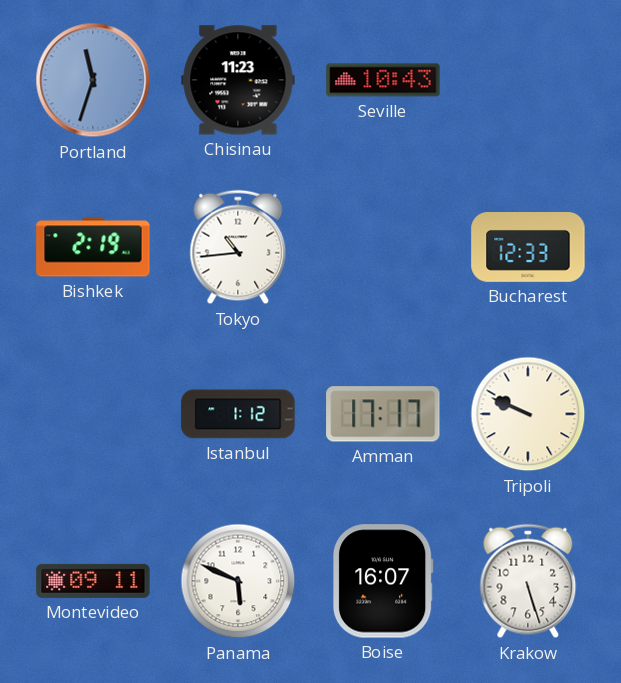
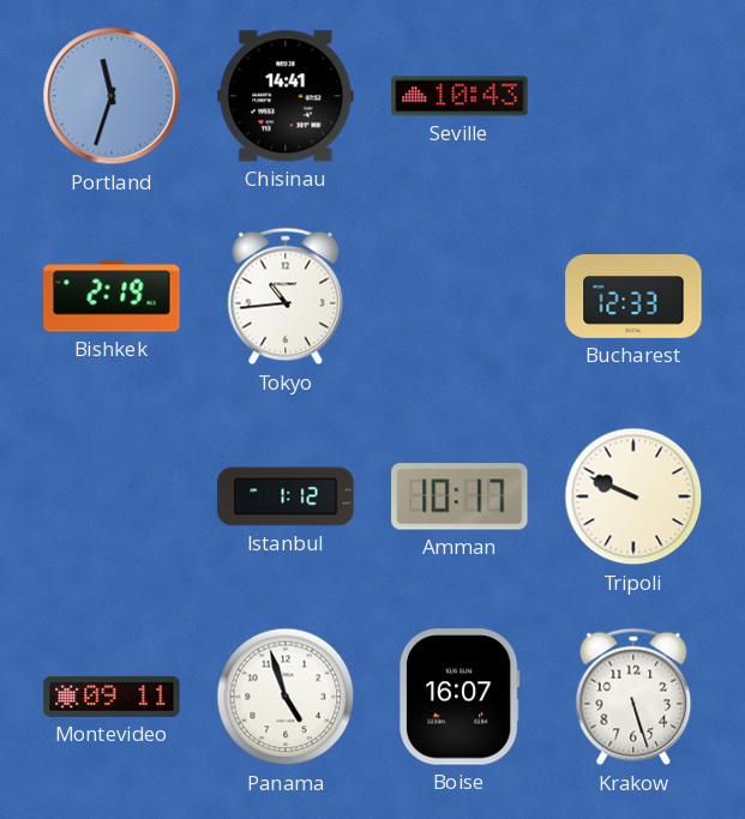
Chisinau: 11:23 -> 14:41 (286, 96)
Amman: 17:17 -> 10:17 (459, 496)
Panama: 5:49 -> 4:57 (286, 697)
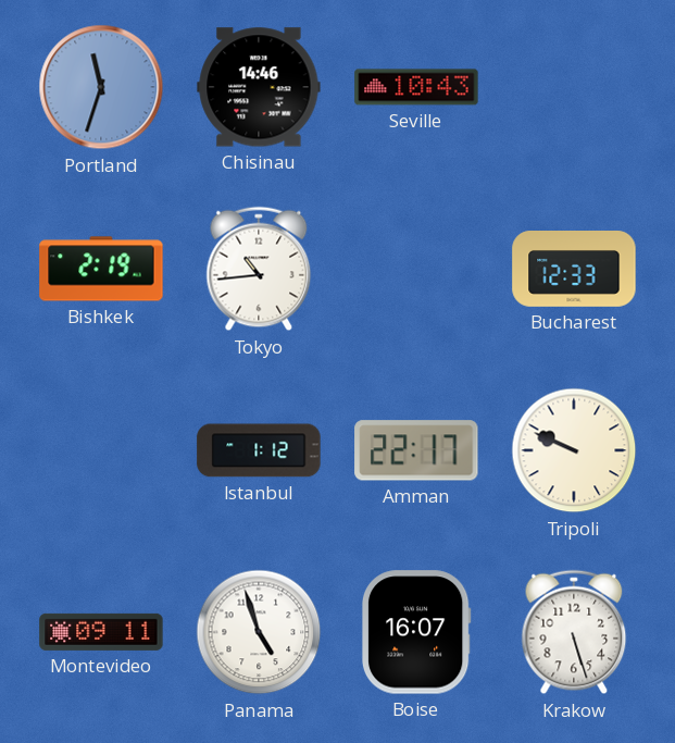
Chisinau: 14:41 -> 14:46 (259, 87)
Amman: 10:17 -> 22:17 (416, 450)
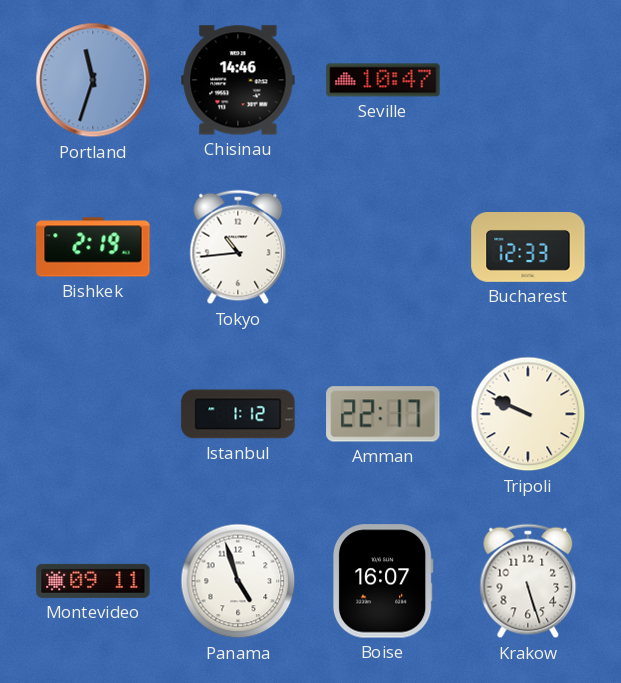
Seville: 10:43 -> 10:47 (383, 80)
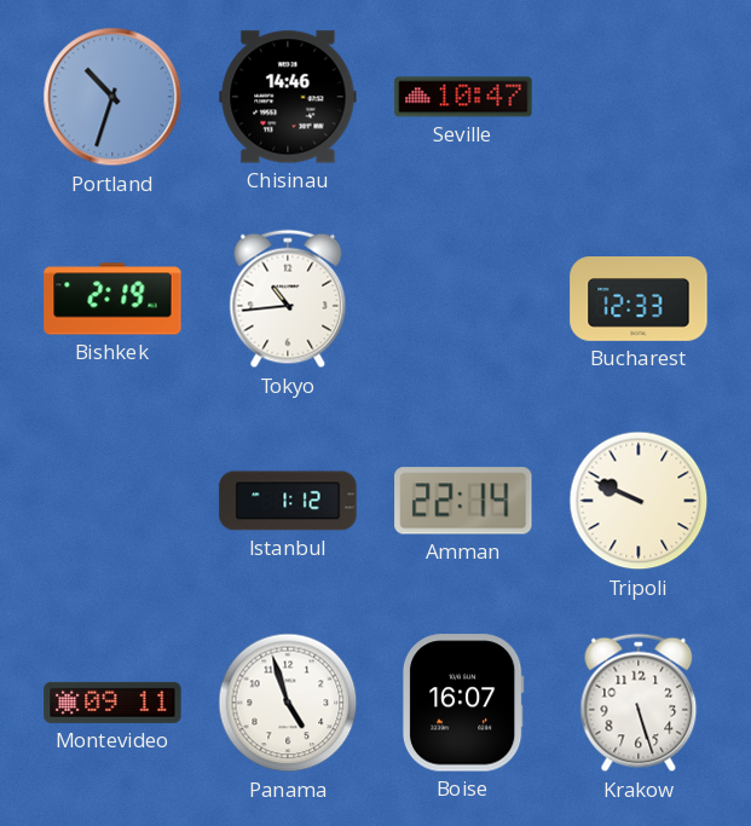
Portland: 11:33 -> 10:33 (112, 97)
Amman: 22:17 -> 22:14 (463, 501)
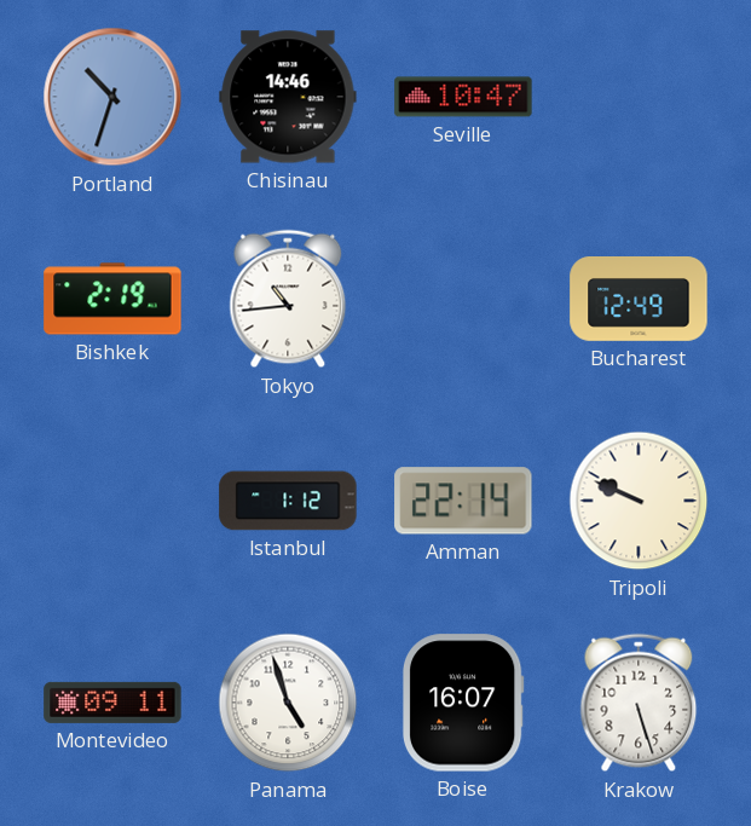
Bucharest: 12:33 -> 12:49 (639, 300)
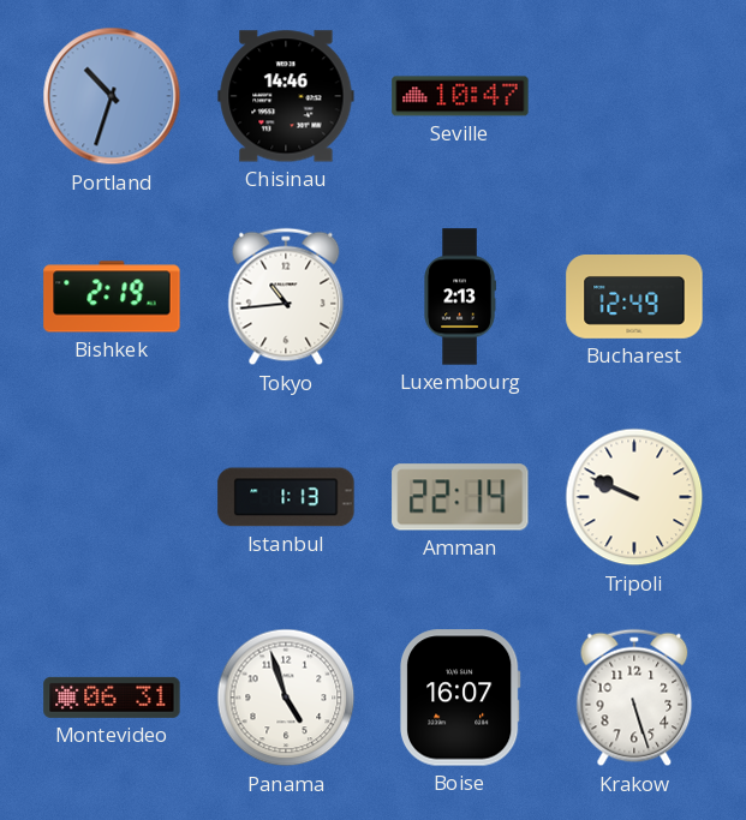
Luxembourg: none -> 2:13 (460, 297)
Istanbul: 1:12 -> 1:13 (286, 497)
Montevideo: 09:11 -> 06:31 (112, 698)
